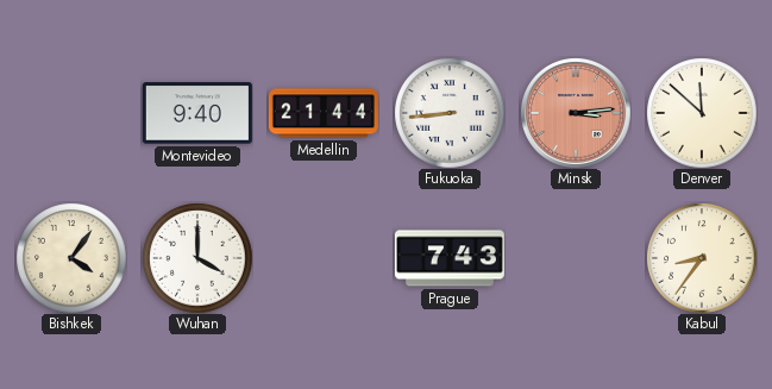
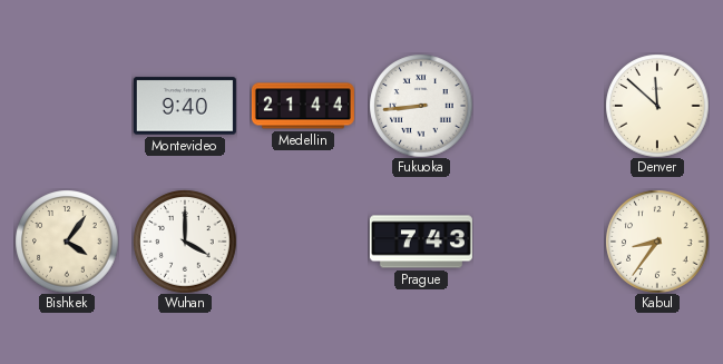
Minsk: 3:14 -> none (576, 113)
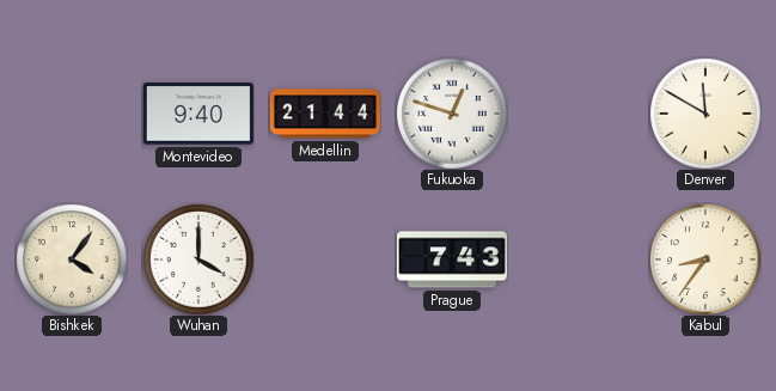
Fukuoka: 8:44 -> 12:48 (452, 114)
Denver: 11:52 -> 11:50 (705, 114)
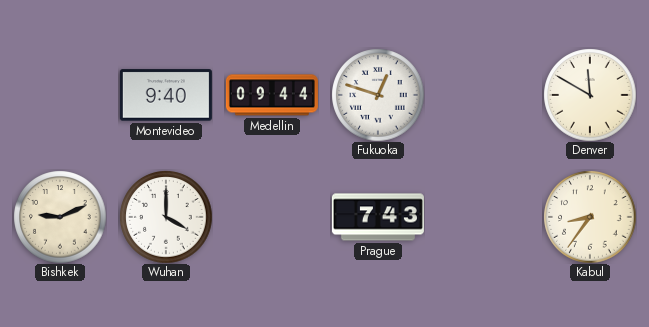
Medellin: 21:44 -> 09:44 (272, 95)
Bishkek: 4:06 -> 9:11 (60, 217)
